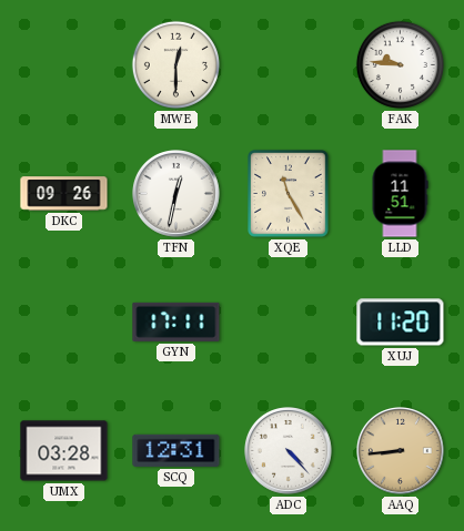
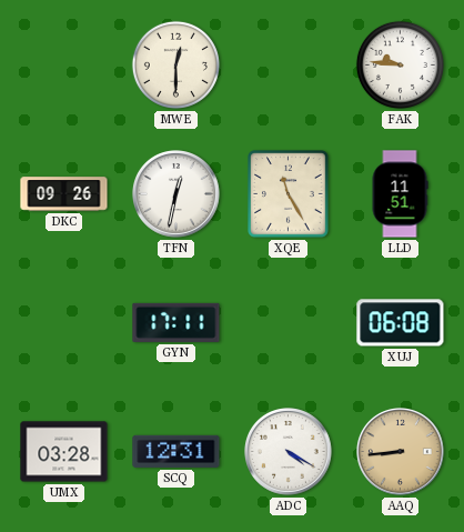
XUJ: 11:20 -> 06:08 (401, 323)
ADC: 4:23 -> 4:20 (289, 452)
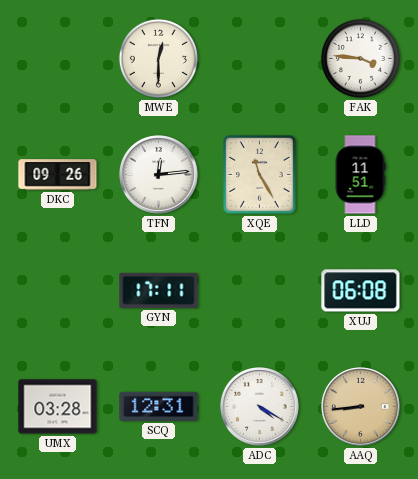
FAK: 9:46 -> 3:46 (360, 58)
TFN: 12:32 -> 12:14 (159, 175)
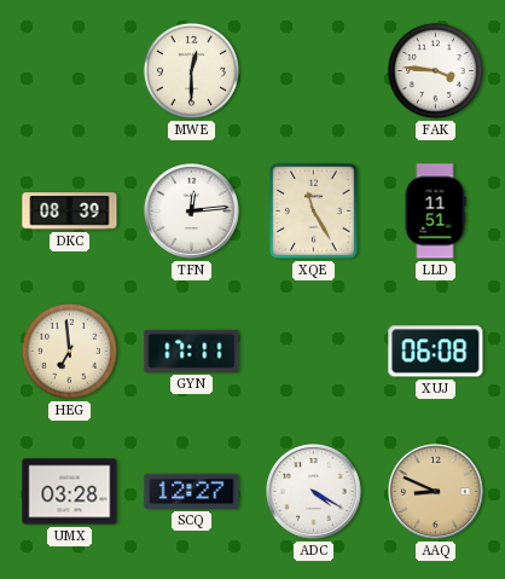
DKC: 09:26 -> 08:39 (70, 212)
HEG: none -> 6:59 (69, 351)
SCQ: 12:31 -> 12:27 (192, 491)
AAQ: 8:44 -> 8:49 (436, 492)
